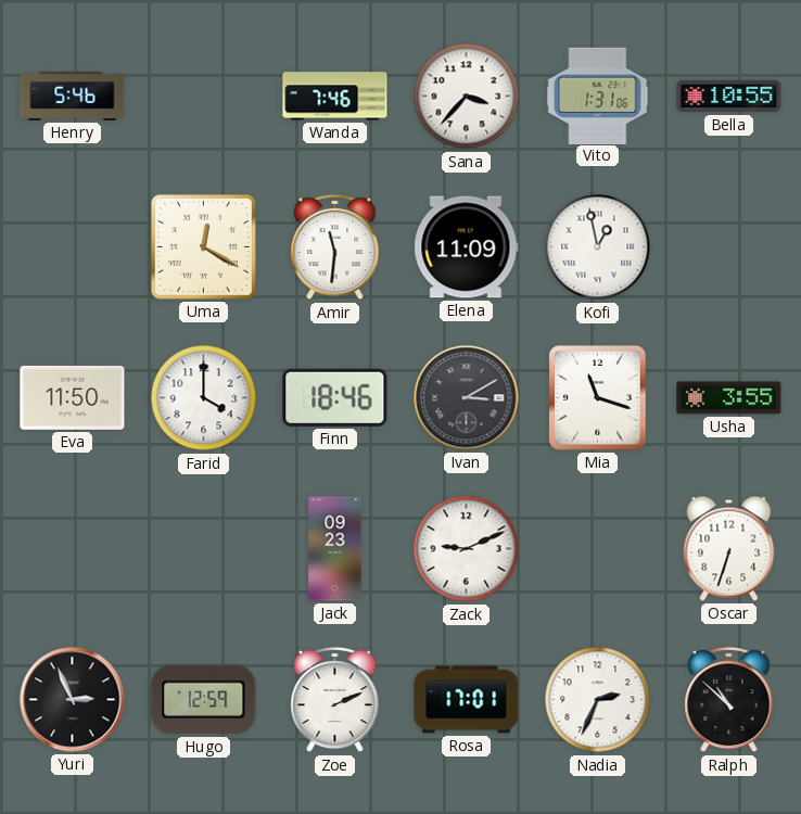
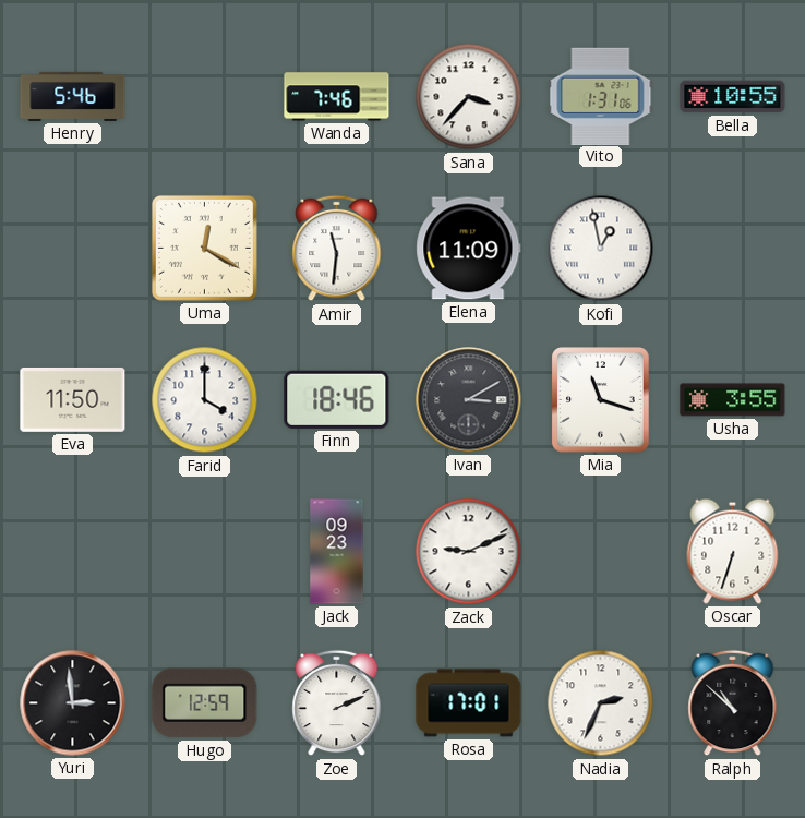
Yuri: 2:56 -> 2:59 (73, 703)
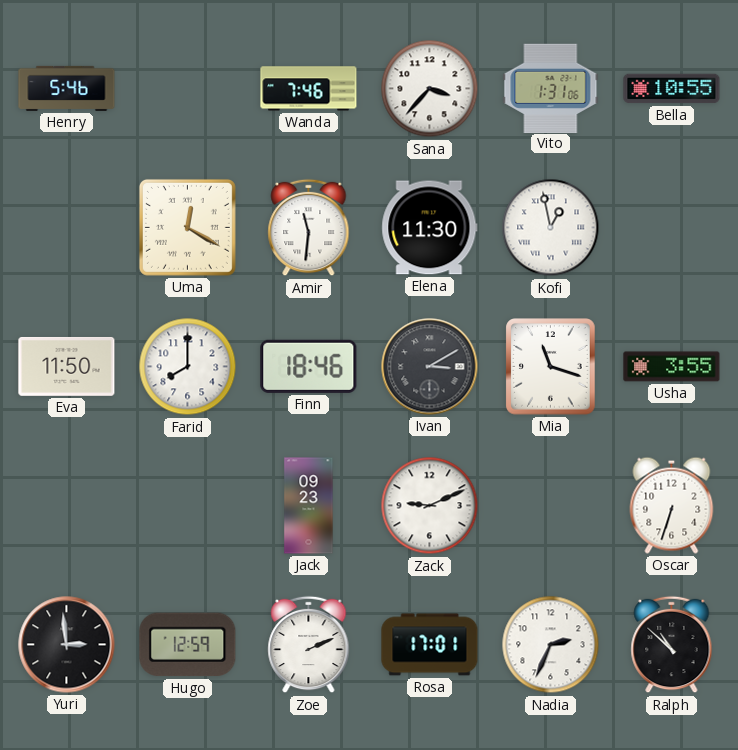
Elena: 11:09 -> 11:30 (430, 228)
Farid: 4:00 -> 8:00 (188, 367)
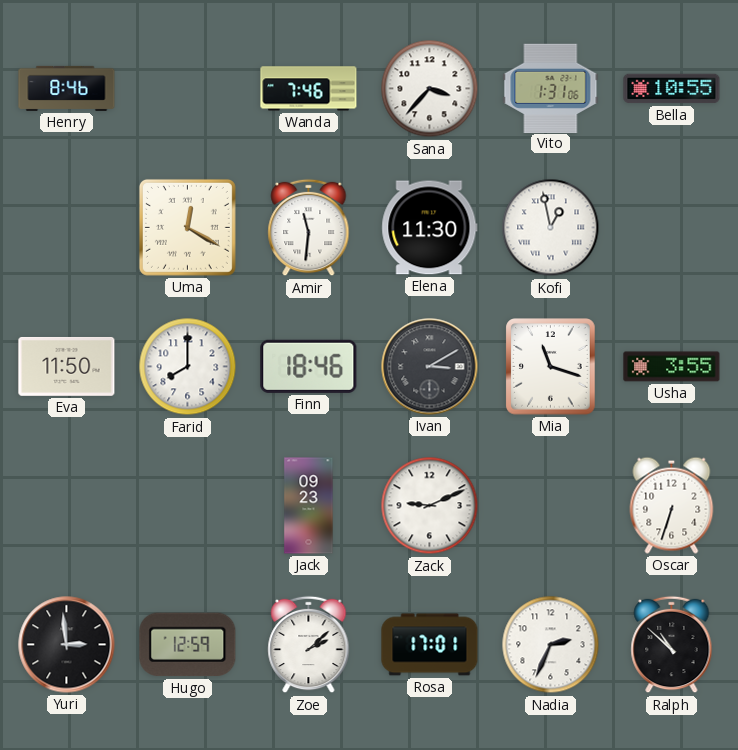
Henry: 5:46 -> 8:46 (67, 88)
Zoe: 2:11 -> 2:08 (309, 645)
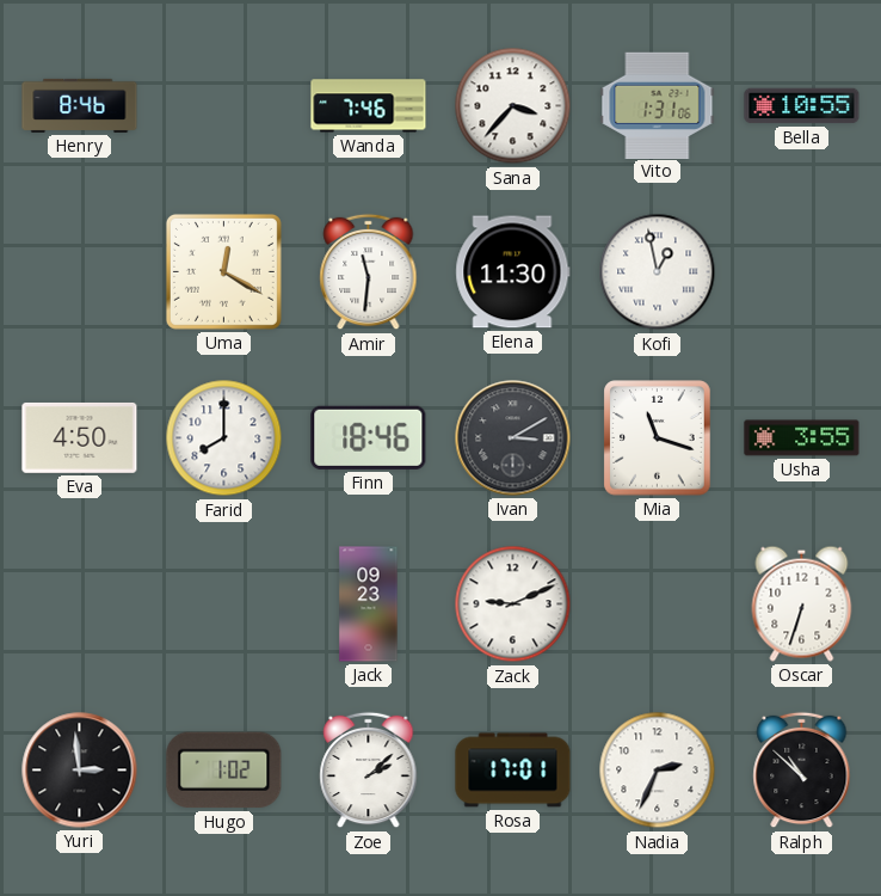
Eva: 11:50 -> 4:50 (80, 437)
Hugo: 12:59 -> 1:02 (224, 771)
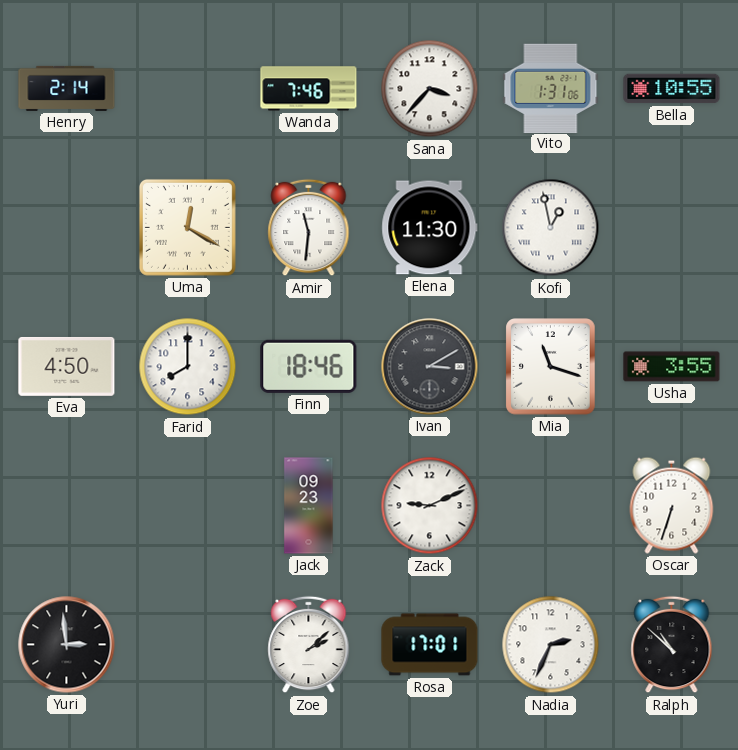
Henry: 8:46 -> 2:14 (67, 88)
Hugo: 1:02 -> none (224, 771)
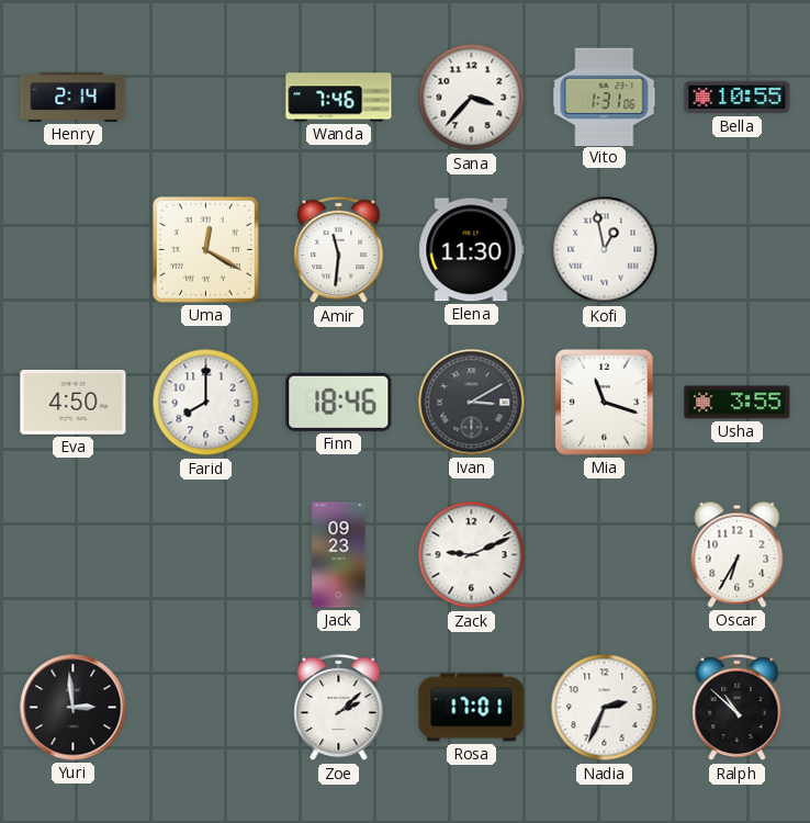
Oscar: 6:33 -> 6:35 (738, 554)
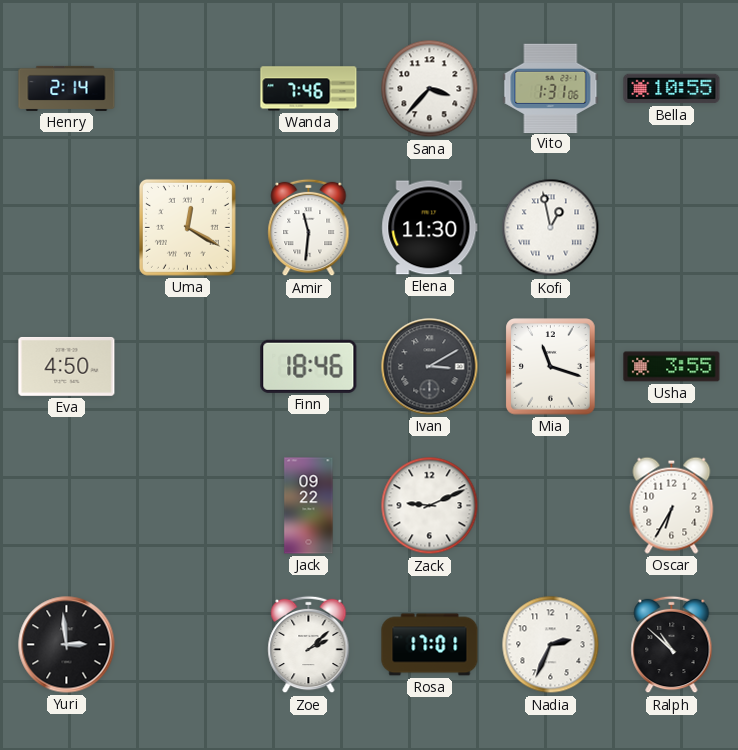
Farid: 8:00 -> none (206, 403)
Jack: 09:23 -> 09:22 (309, 506)
